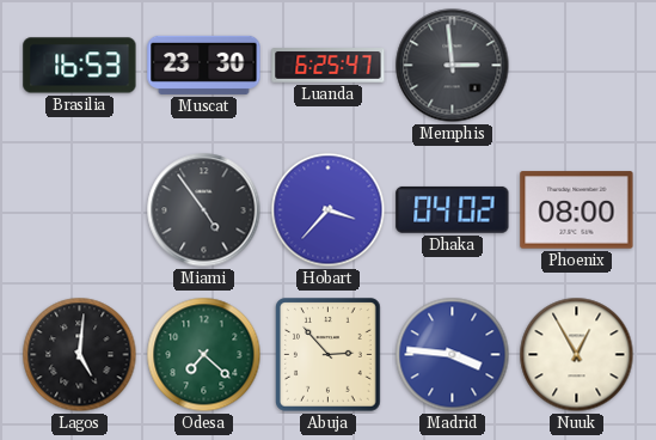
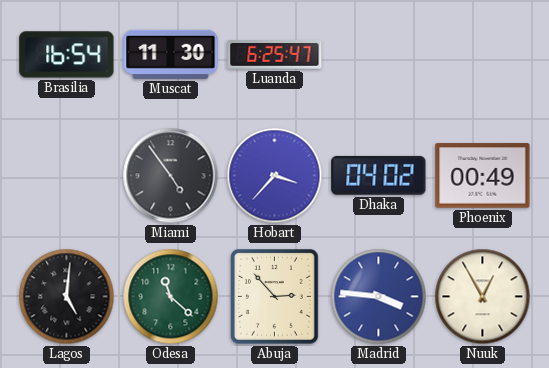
Brasilia: 16:53 -> 16:54 (67, 55)
Muscat: 23:30 -> 11:30 (171, 54)
Memphis: 2:59 -> none (453, 66)
Phoenix: 08:00 -> 00:49 (483, 176)
Odesa: 7:22 -> 11:22 (171, 297)
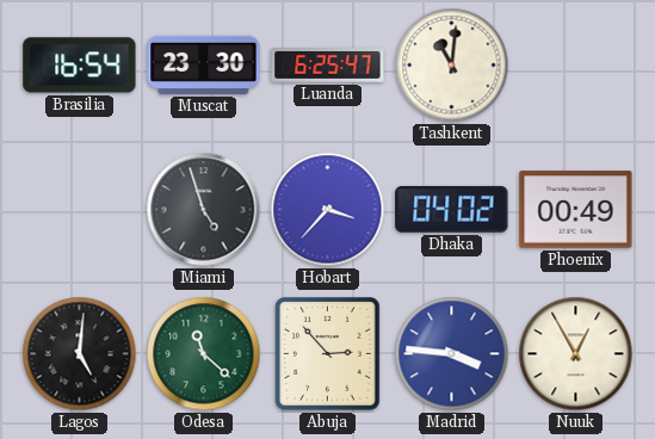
Muscat: 11:30 -> 23:30 (204, 64)
Tashkent: none -> 11:01 (452, 66)
Miami: 4:54 -> 4:57 (204, 210)
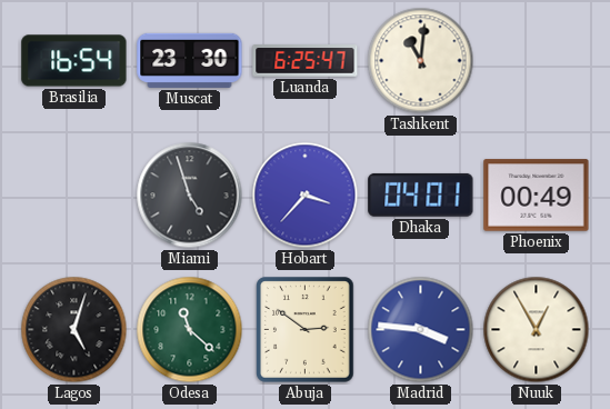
Dhaka: 04:02 -> 04:01 (421, 194)
Lagos: 5:01 -> 5:03 (74, 330)
Abuja: 2:53 -> 2:51 (306, 330)
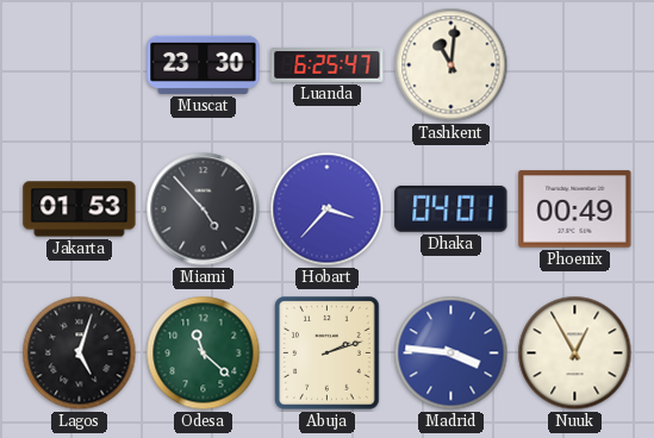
Brasilia: 16:54 -> none (74, 61)
Jakarta: none -> 01:53 (80, 209)
Miami: 4:57 -> 4:53 (204, 209)
Abuja: 2:51 -> 2:12 (328, 353)
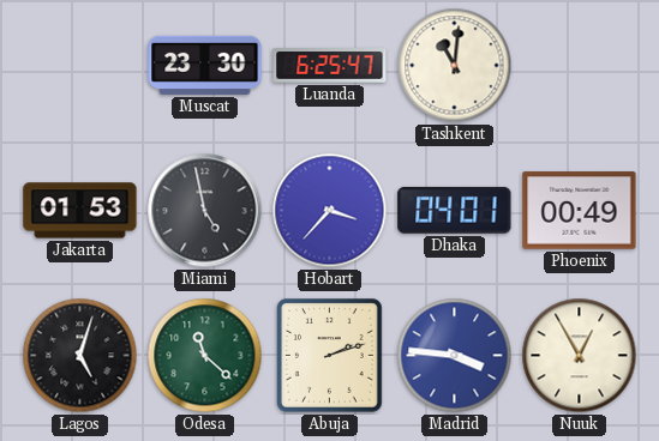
Miami: 4:53 -> 4:58 (205, 211)
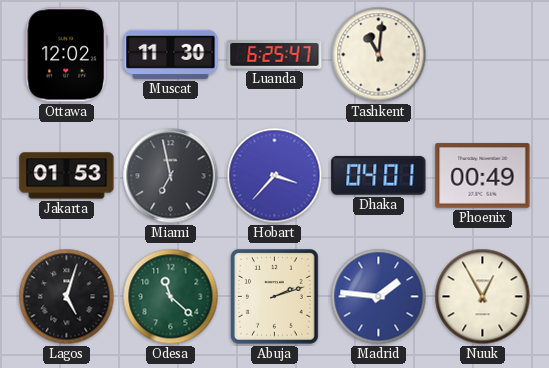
Ottawa: none -> 12:02 (66, 55)
Muscat: 23:30 -> 11:30 (171, 54)
Miami: 4:58 -> 6:58 (171, 176)
Madrid: 3:46 -> 1:46 (379, 297)
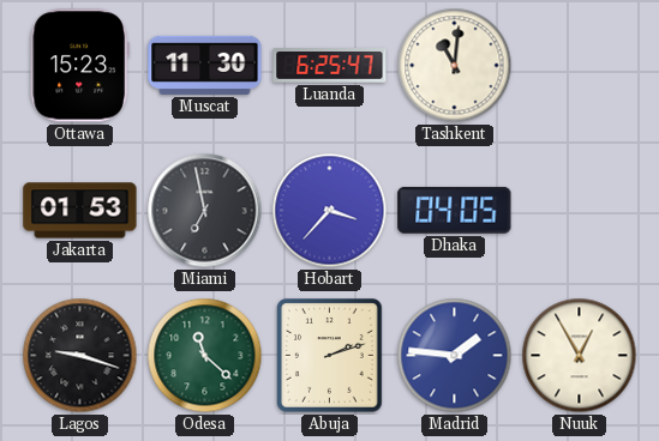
Ottawa: 12:02 -> 15:23 (79, 66)
Dhaka: 04:01 -> 04:05 (455, 210)
Phoenix: 00:49 -> none (483, 176)
Lagos: 5:03 -> 9:18 (80, 356)
